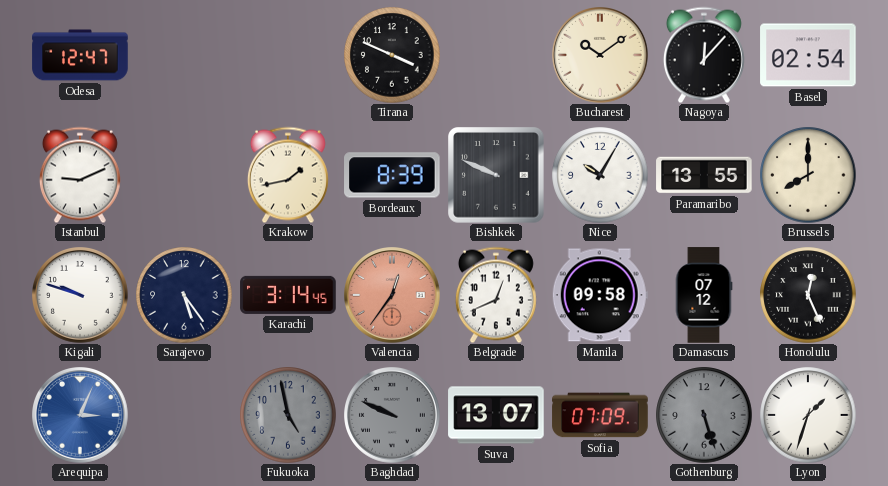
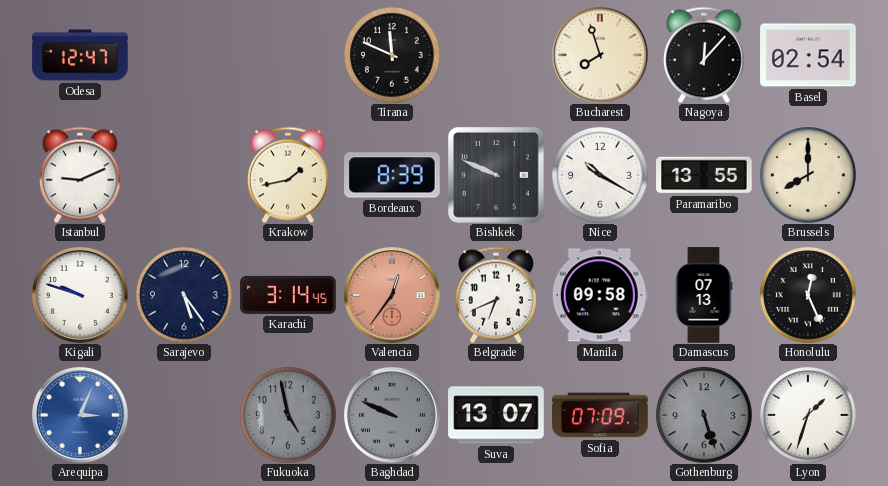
Tirana: 3:49 -> 11:49 (392, 55)
Bucharest: 10:09 -> 7:57 (601, 56)
Nice: 10:05 -> 10:20 (600, 175)
Belgrade: 12:41 -> 6:41 (496, 295)
Damascus: 07:12 -> 07:13 (704, 295)
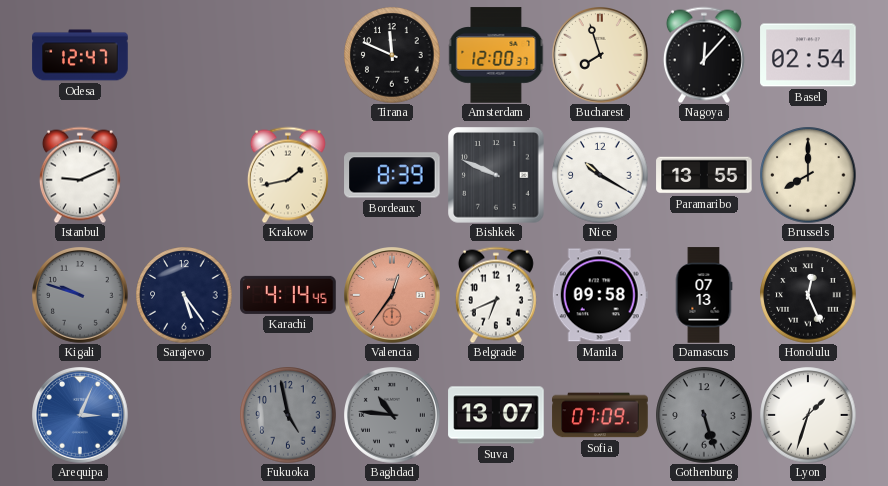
Amsterdam: none -> 12:00 (496, 55)
Kigali dial: white -> grey (81, 296)
Karachi: 3:14 -> 4:14 (288, 295)
Baghdad: 9:49 -> 10:46 (393, 416)
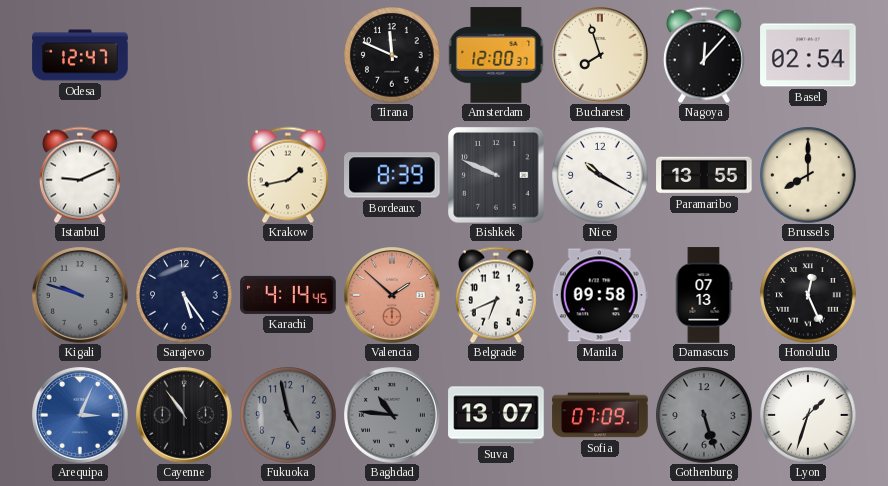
Valencia: 12:36 -> 1:52 (393, 296)
Cayenne: none -> 10:54 (185, 416)
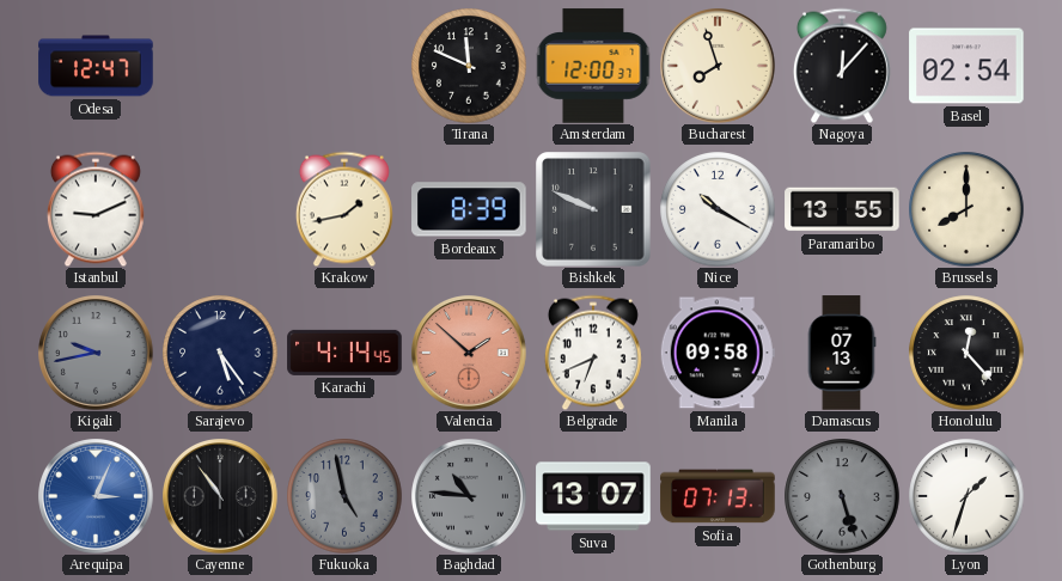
Kigali: 9:48 -> 9:43 (97, 354)
Honolulu: 12:26 -> 12:23 (966, 353)
Sofia: 07:09 -> 07:13 (718, 496)
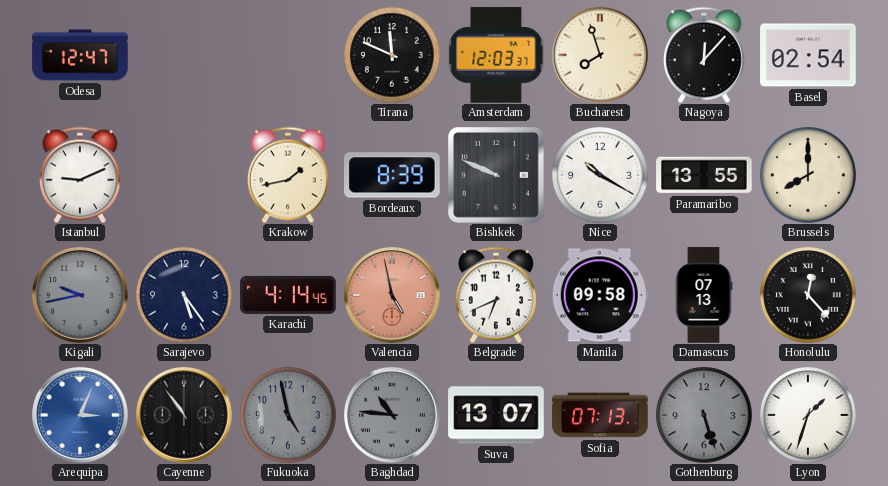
Amsterdam: 12:00 -> 12:03 (496, 55)
Valencia: 1:52 -> 4:58 (393, 296)
